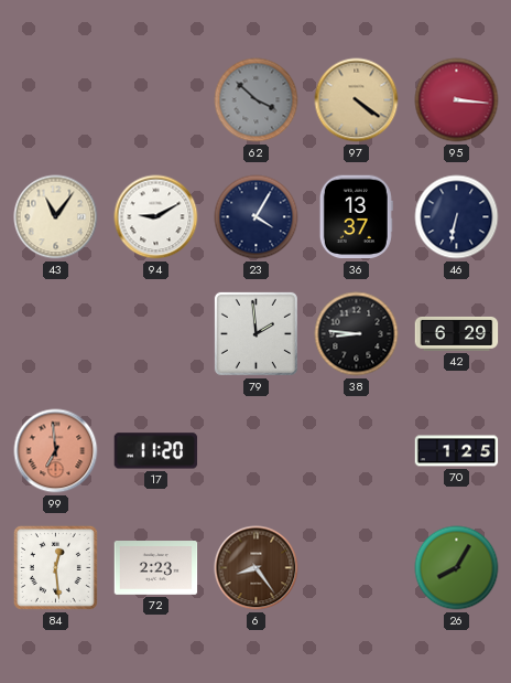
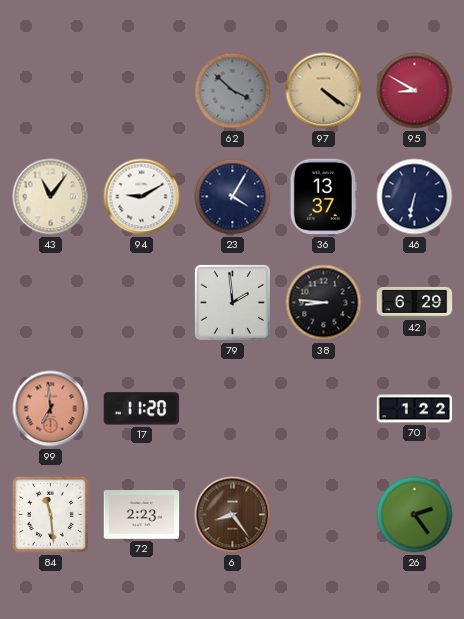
95: 3:16 -> 8:50 (415, 91)
70: 1:25 -> 1:22 (415, 409)
84: 12:29 -> 11:29 (50, 514)
26: 8:05 -> 2:24 (415, 515)
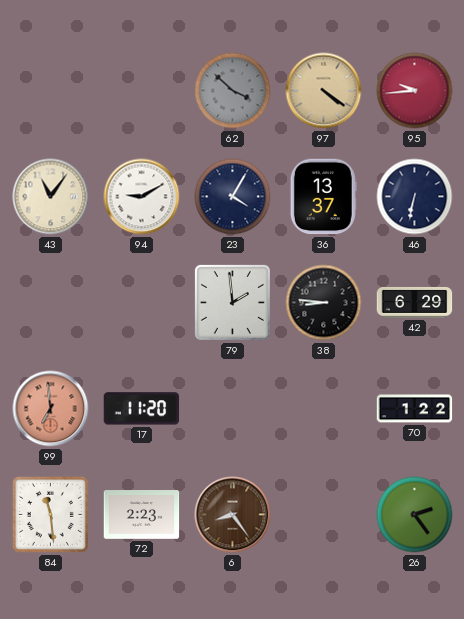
95: 8:50 -> 9:44 (415, 91)
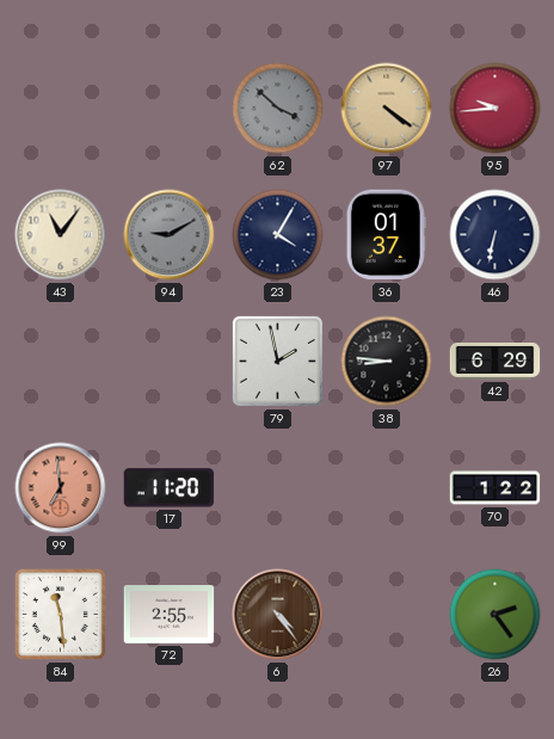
94 dial: white -> grey (170, 235)
36: 13:37 -> 01:37 (386, 235)
79: 1:59 -> 1:58 (277, 361)
72: 2:23 -> 2:55 (170, 615)
6: 8:24 -> 4:24 (278, 615)
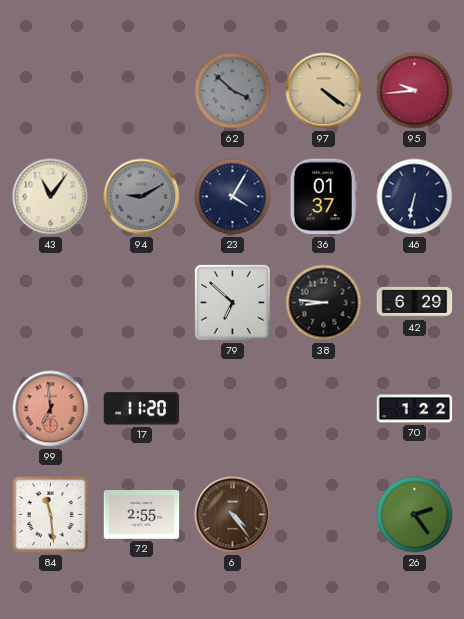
79: 1:58 -> 6:52 (232, 302)
